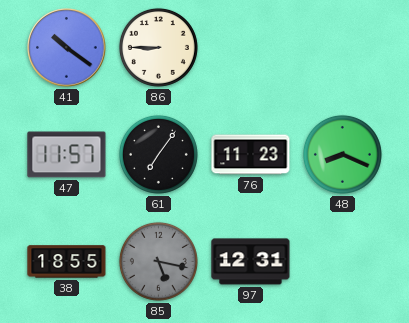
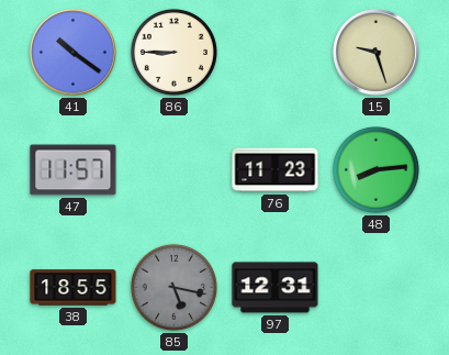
15: none -> 9:27 (377, 53)
61: 7:06 -> none (158, 154)
48: 8:19 -> 8:14 (375, 169)
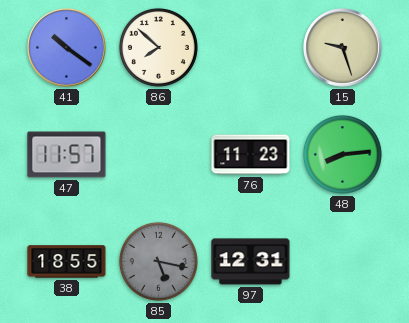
86: 8:45 -> 7:52 (158, 47)
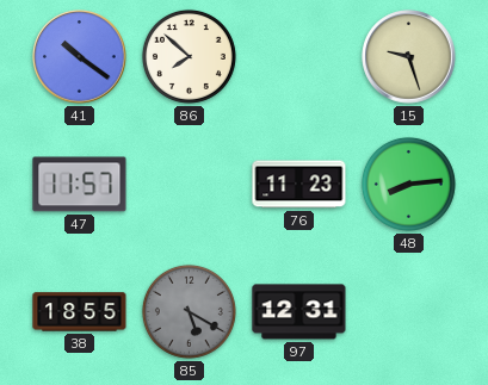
85: 5:17 -> 5:20 (189, 311)
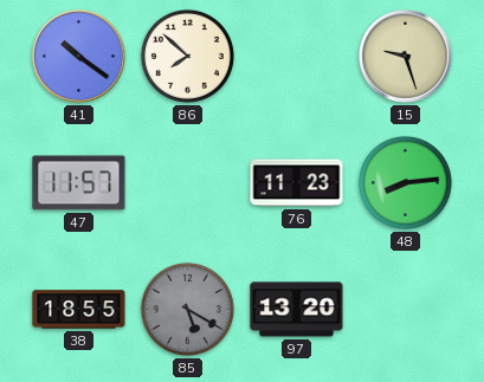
97: 12:31 -> 13:20 (297, 310)
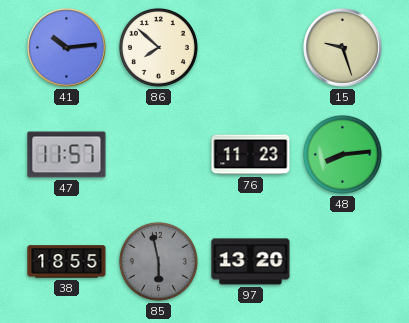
41: 10:21 -> 10:14 (67, 48)
85: 5:20 -> 5:58 (158, 261)
